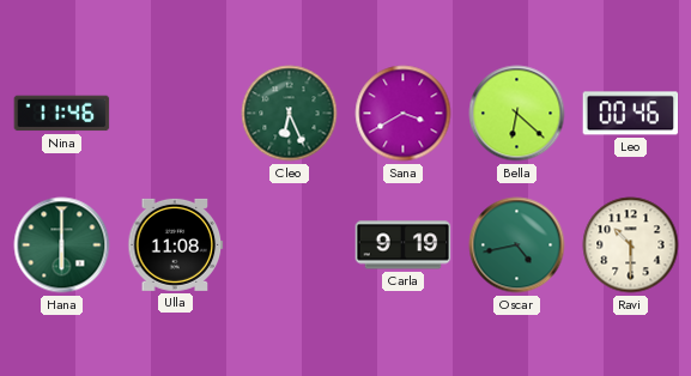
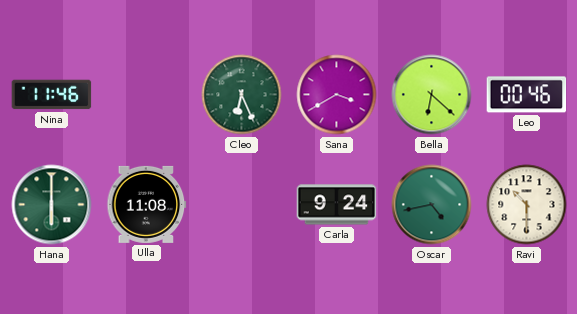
Carla: 9:19 -> 9:24 (337, 205)
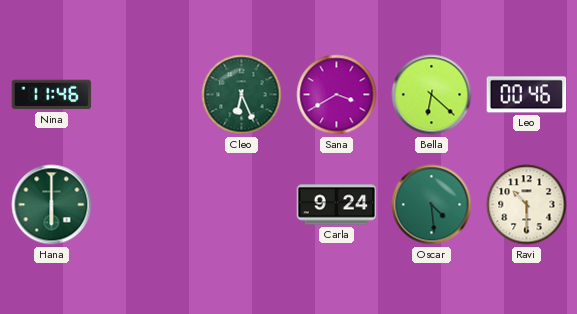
Ulla: 11:08 -> none (147, 204)
Oscar: 4:43 -> 4:29 (432, 205)
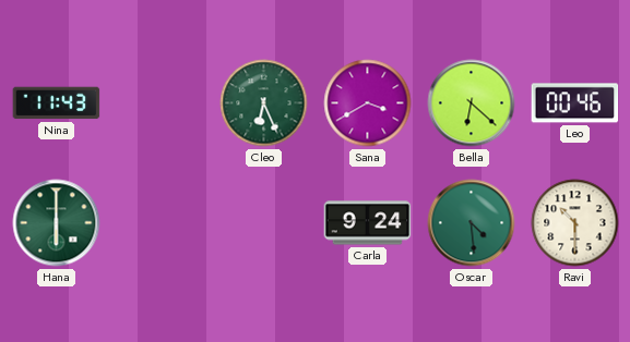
Nina: 11:46 -> 11:43 (57, 103)
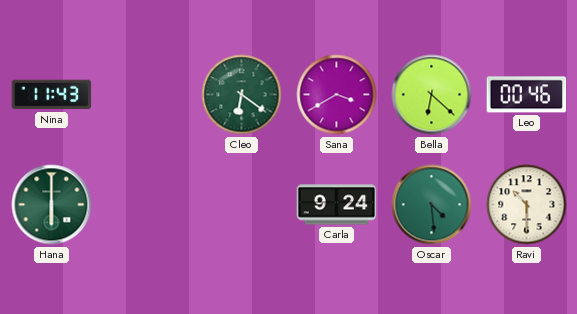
Cleo: 6:26 -> 6:21 (242, 95)
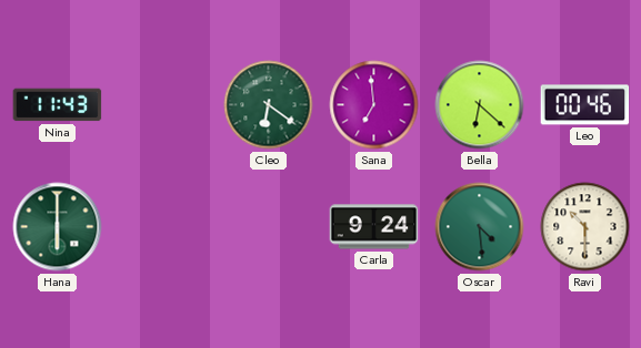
Sana: 3:40 -> 6:59 (374, 105)
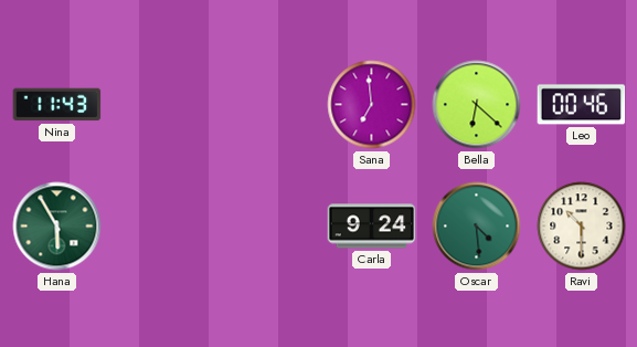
Cleo: 6:21 -> none (269, 105)
Hana: 6:00 -> 5:55 (57, 227)
